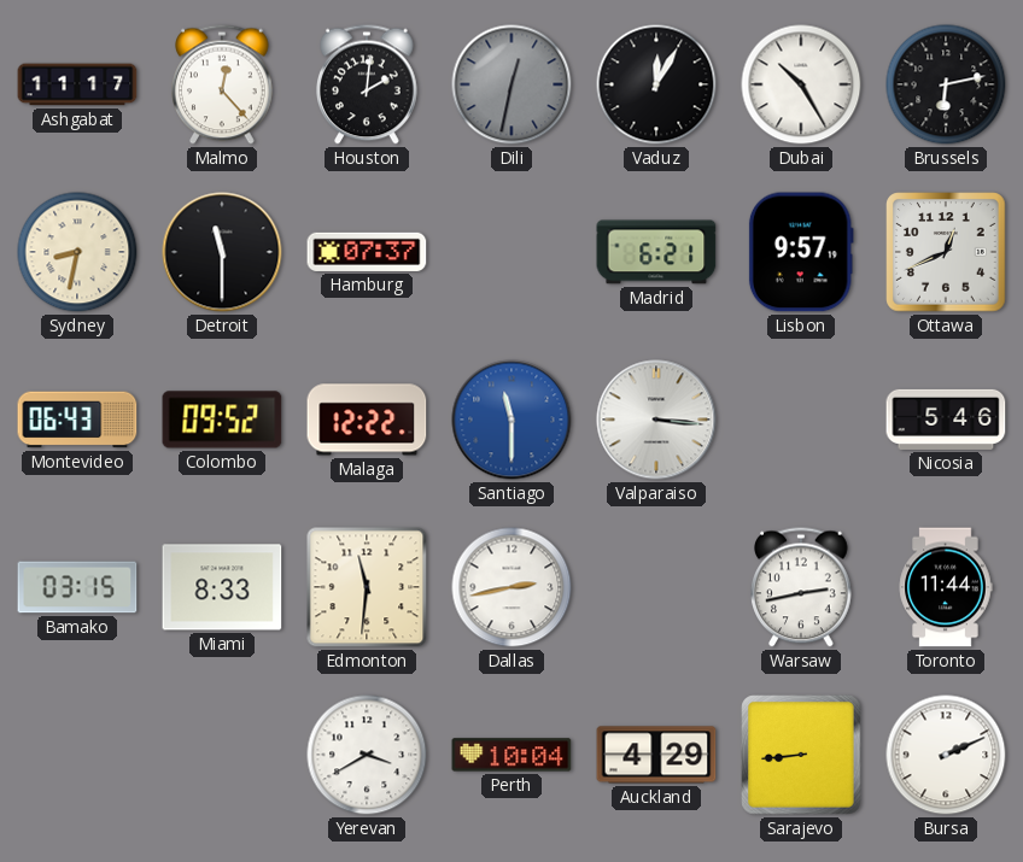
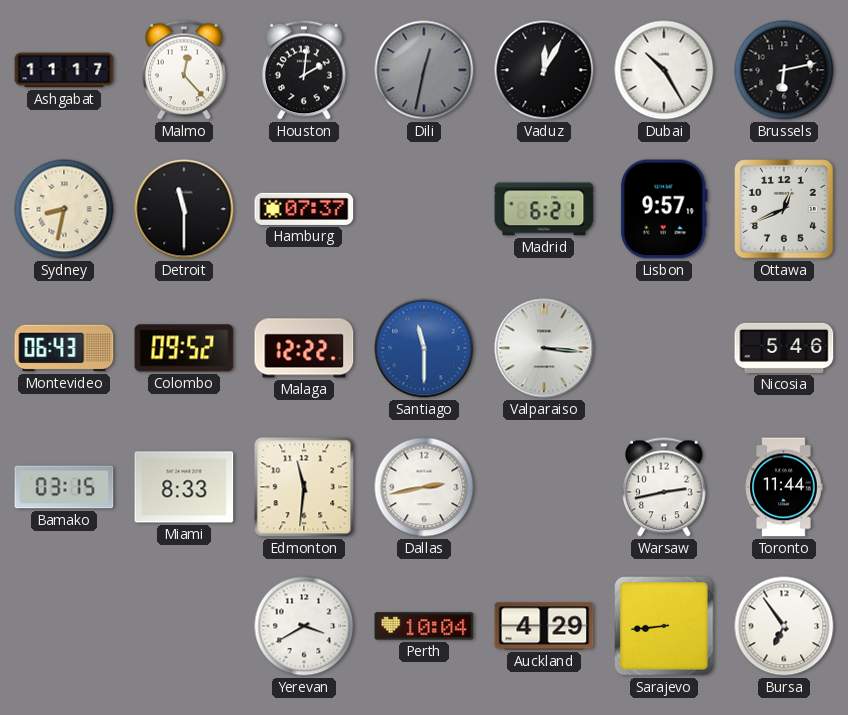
Bursa: 2:11 -> 6:54 (784, 626)
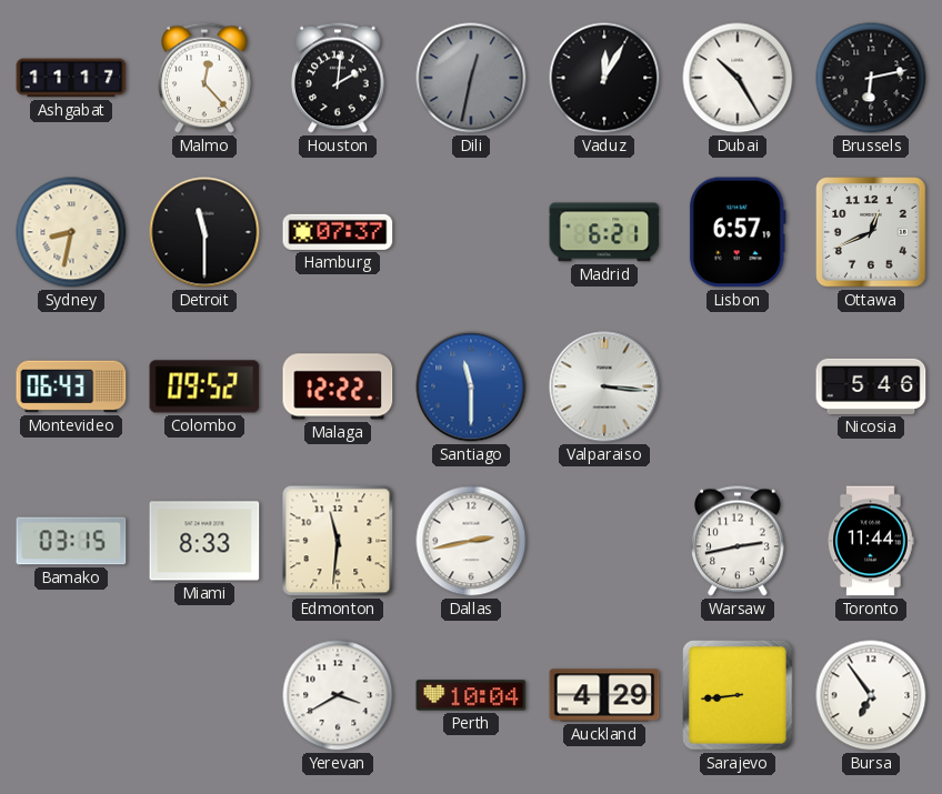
Lisbon: 9:57 -> 6:57 (738, 232)
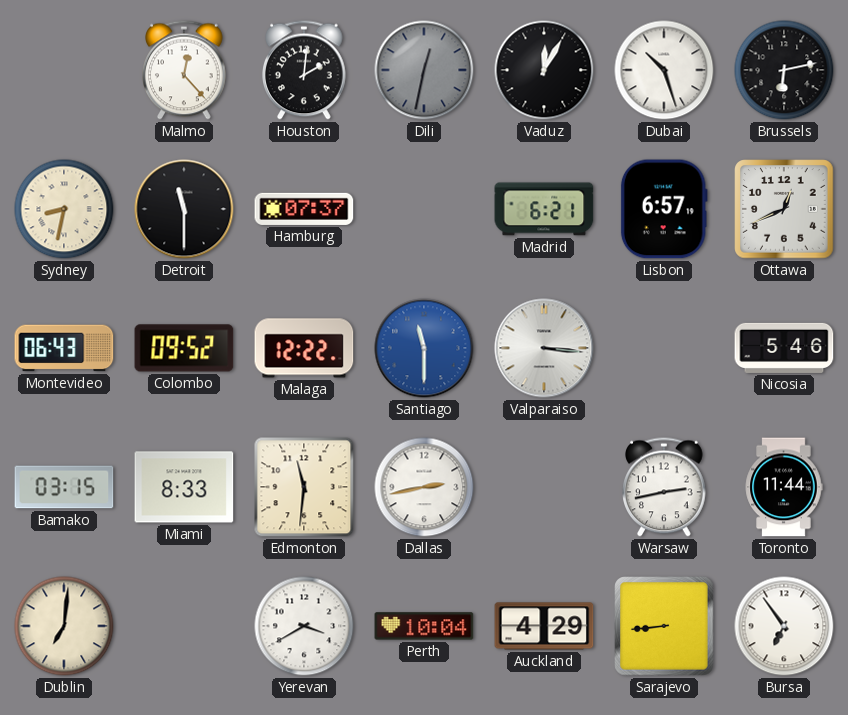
Ashgabat: 11:17 -> none (71, 78)
Dubai: 10:25 -> 10:27 (664, 70)
Dublin: none -> 7:01 (64, 626)
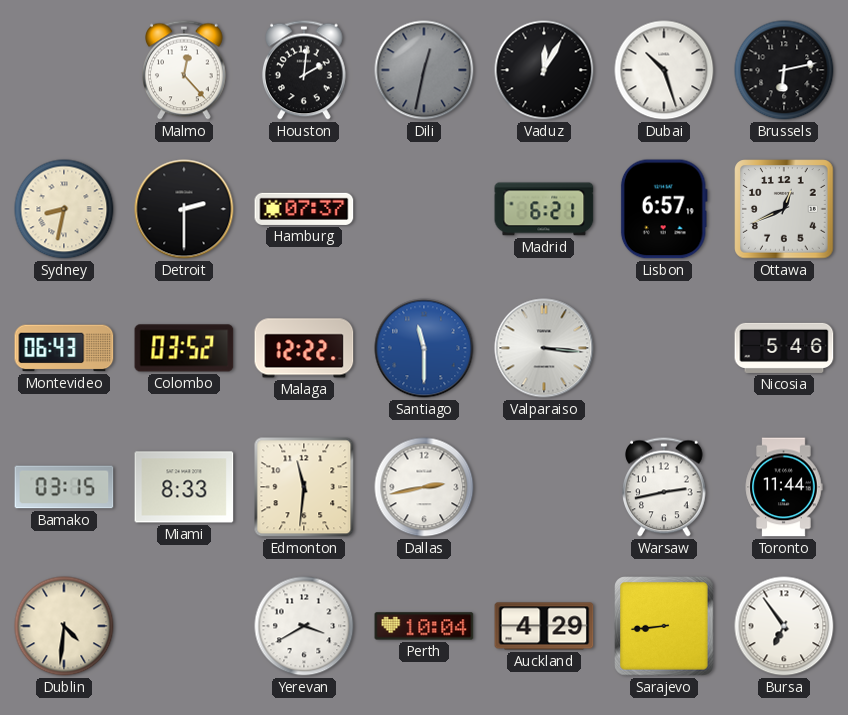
Detroit: 11:30 -> 2:30 (184, 209)
Colombo: 09:52 -> 03:52 (184, 348)
Dublin: 7:01 -> 4:31 (64, 626)
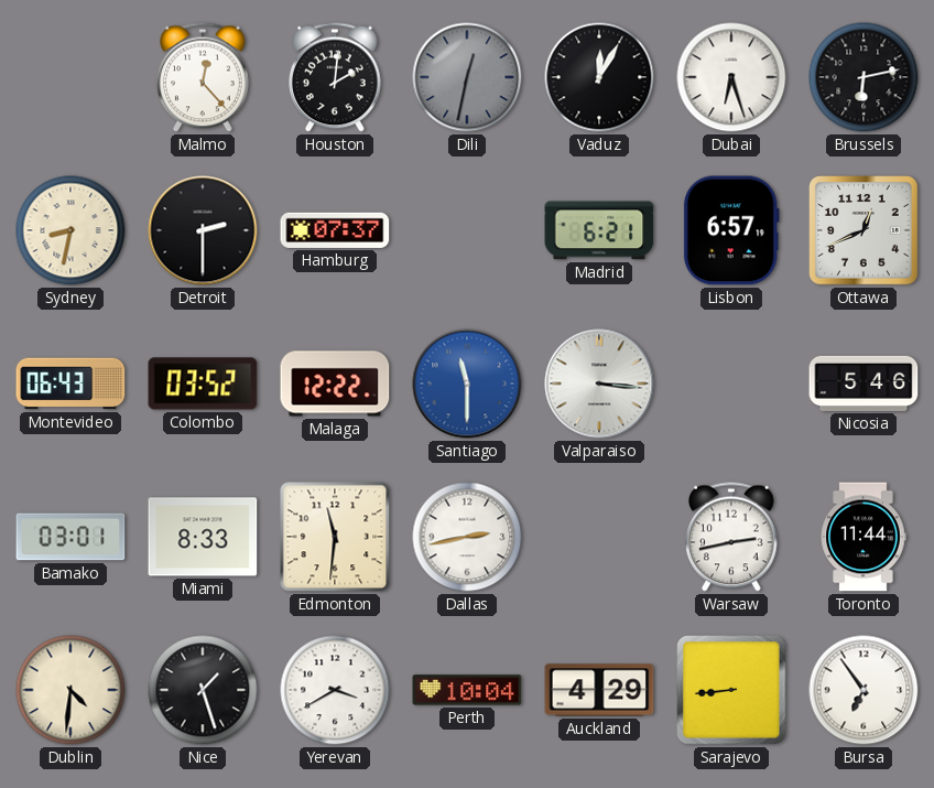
Dubai: 10:27 -> 6:27 (731, 77)
Bamako: 03:15 -> 03:01 (70, 537)
Nice: none -> 1:27 (203, 690)
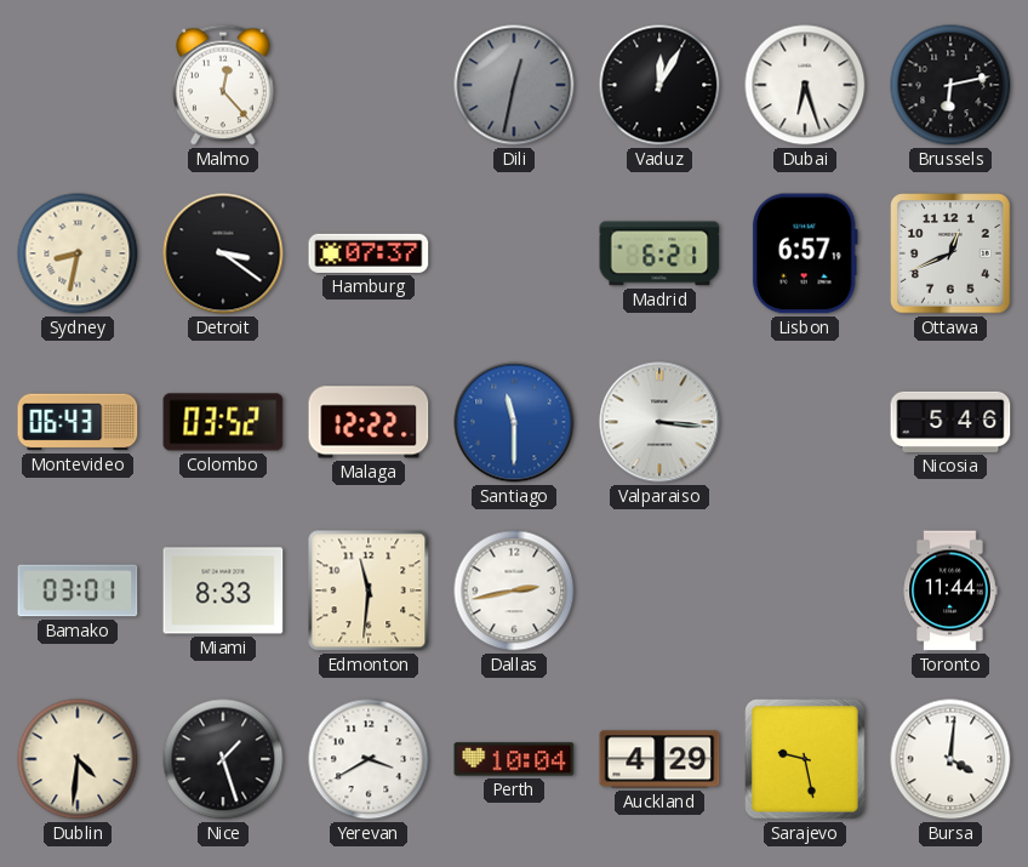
Houston: 2:01 -> none (336, 77)
Detroit: 2:30 -> 3:21 (223, 253)
Warsaw: 2:43 -> none (732, 537)
Sarajevo: 8:44 -> 9:28 (805, 759)
Bursa: 6:54 -> 4:01 (950, 759)
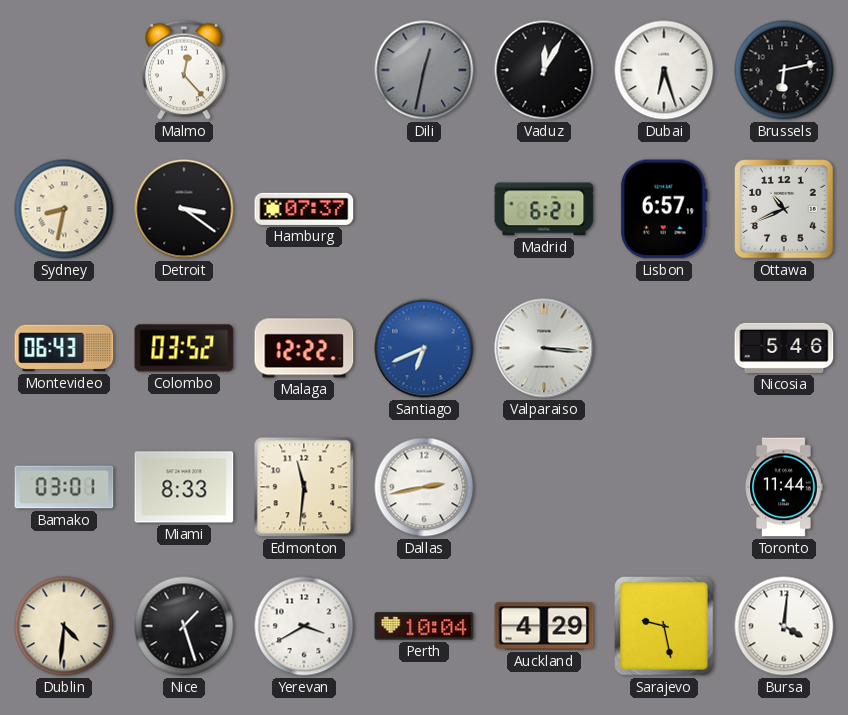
Ottawa: 12:41 -> 10:41 (784, 209)
Santiago: 11:30 -> 6:41 (424, 348)
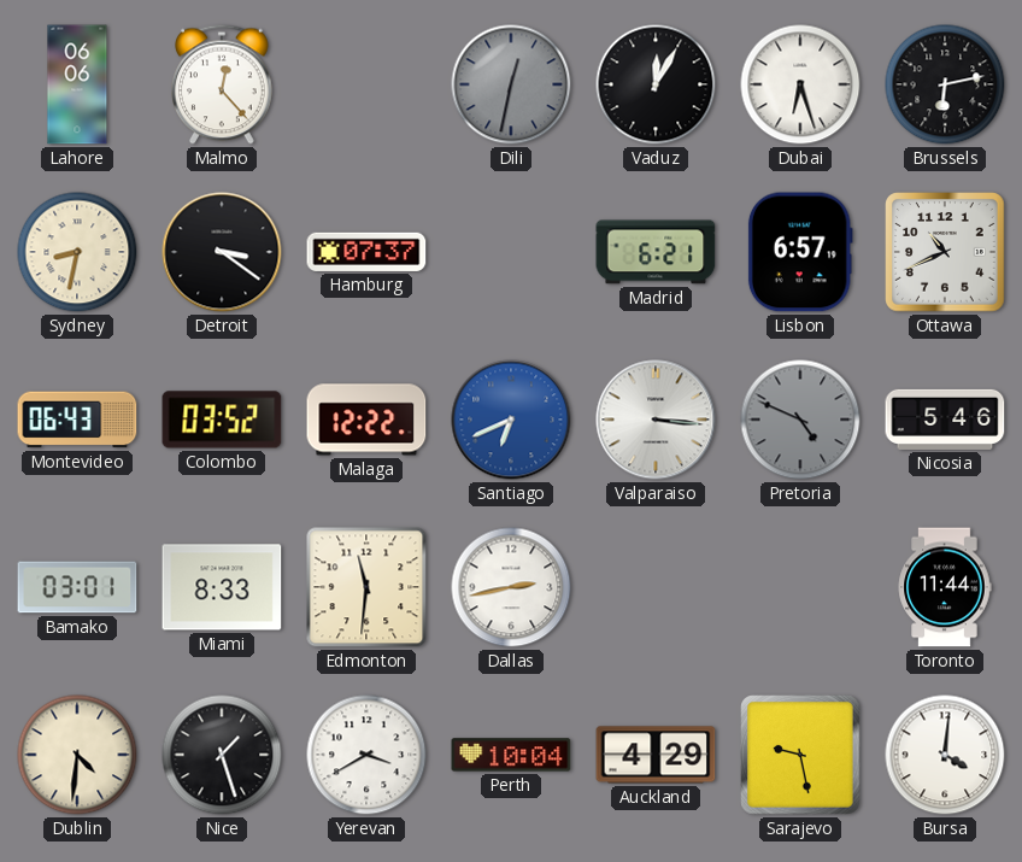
Lahore: none -> 06:06 (77, 84)
Pretoria: none -> 4:49 (800, 420)
